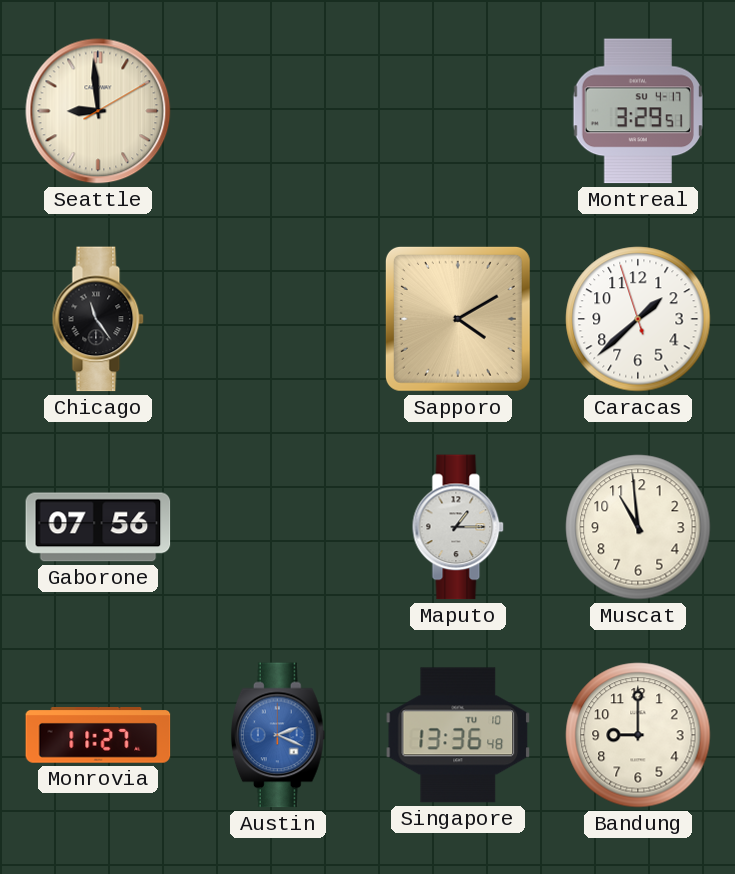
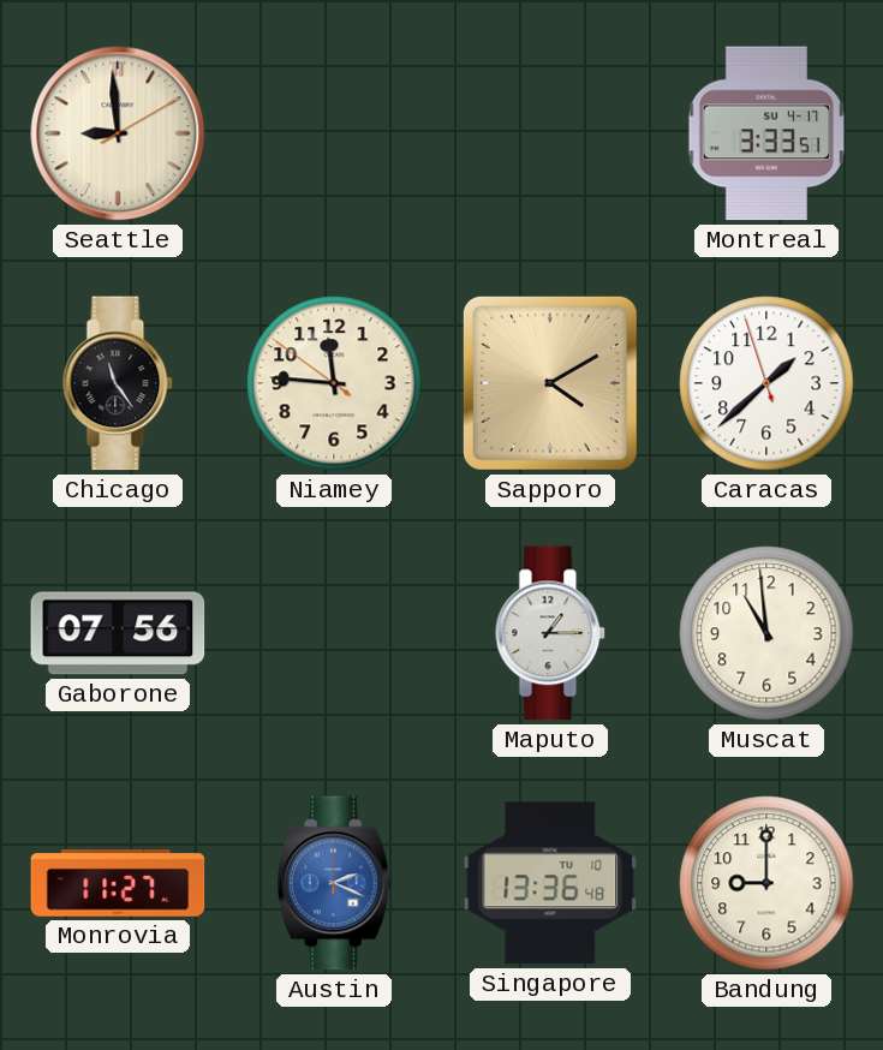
Montreal: 3:29 -> 3:33 (766, 133)
Niamey: none -> 11:45 (334, 383)
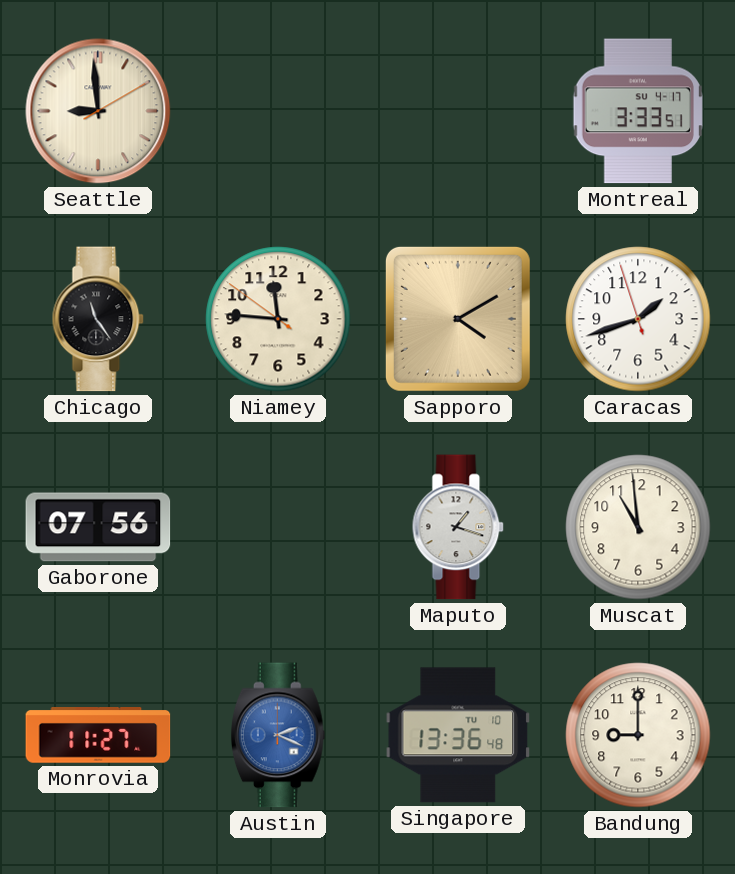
Caracas: 1:37 -> 1:41 (638, 319)
Maputo: 1:15 -> 1:18 (458, 527)
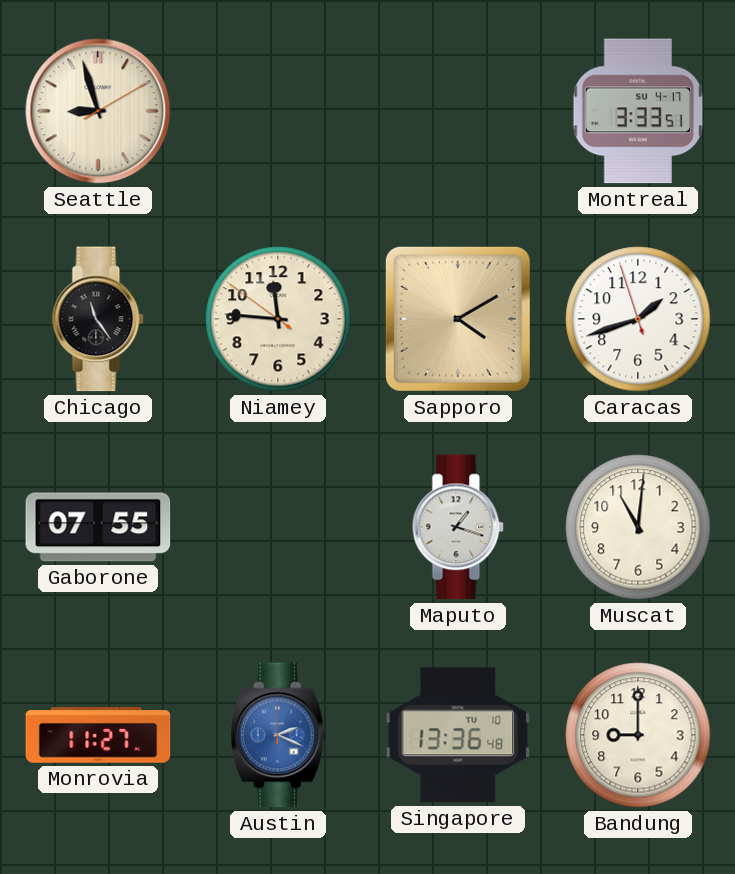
Seattle: 8:59 -> 8:57 (98, 111)
Gaborone: 07:56 -> 07:55 (98, 527)
Muscat: 10:59 -> 11:01 (638, 527)
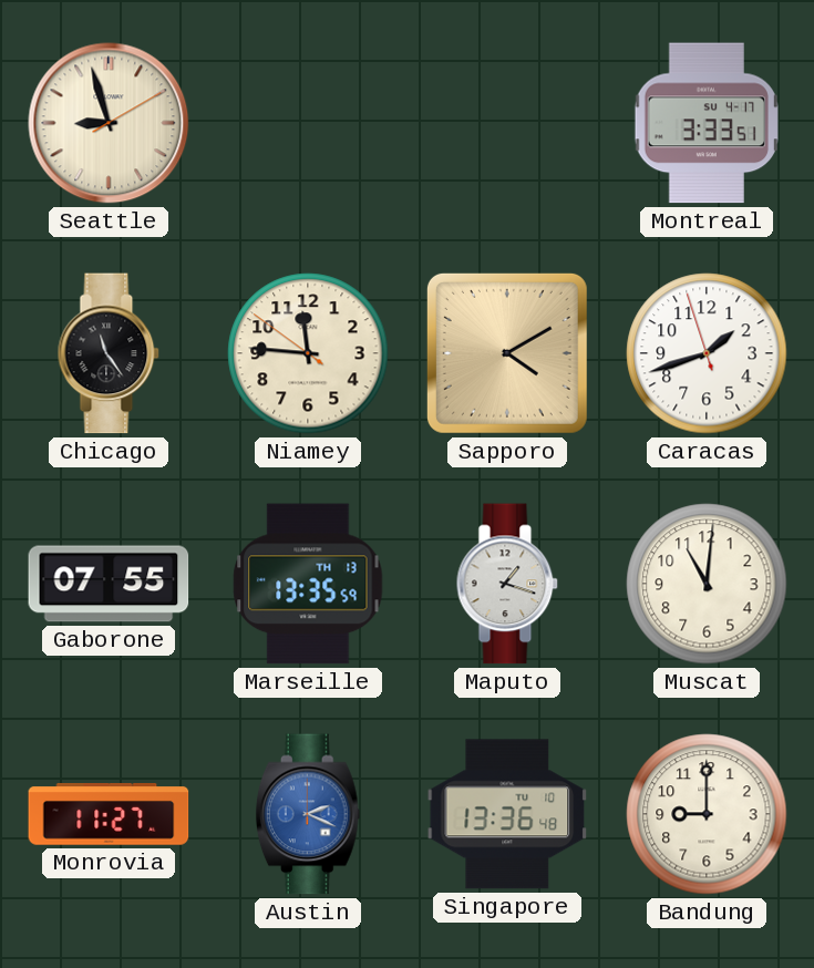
Marseille: none -> 13:35 (308, 584)
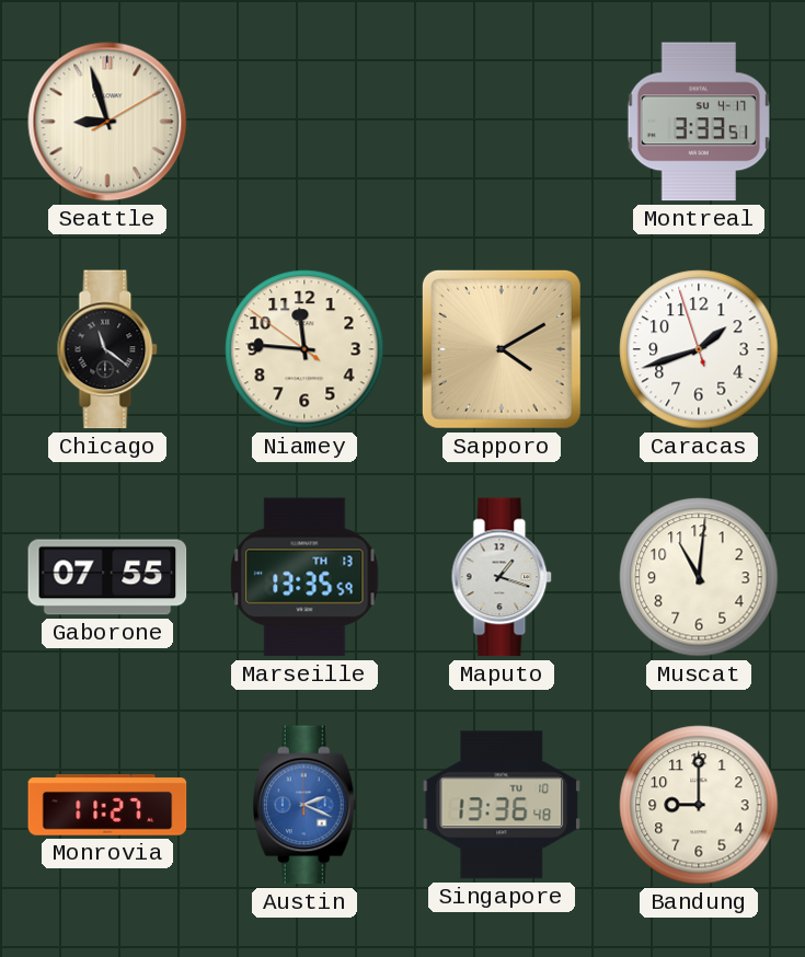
Chicago: 11:24 -> 11:21 (107, 349)
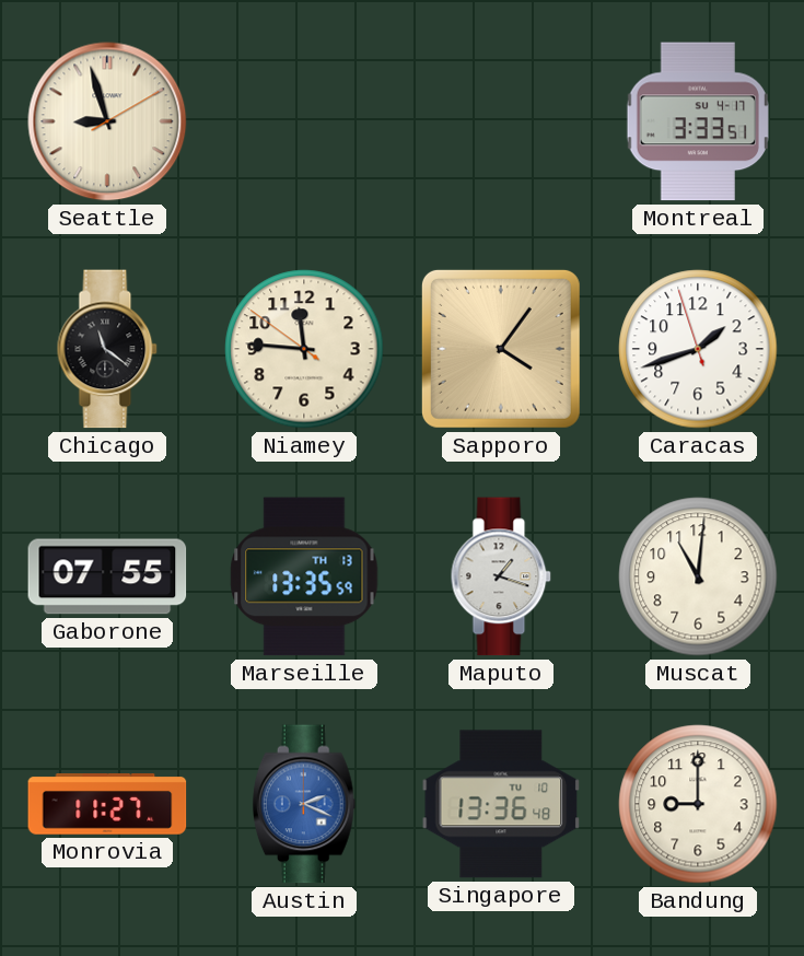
Sapporo: 4:10 -> 4:06 (501, 349)
